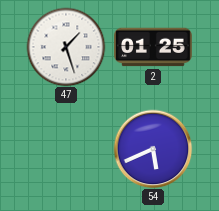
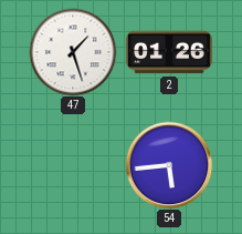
2: 01:25 -> 01:26 (170, 52)
54: 5:41 -> 5:44 (169, 165)
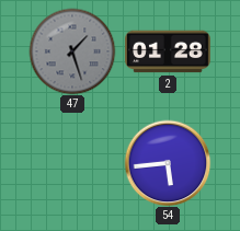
47 dial: white -> grey (72, 51)
2: 01:26 -> 01:28 (169, 51)
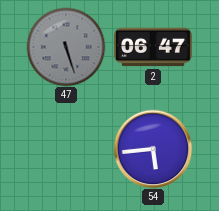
47: 1:27 -> 5:27 (66, 47)
2: 01:28 -> 06:47 (154, 47)
